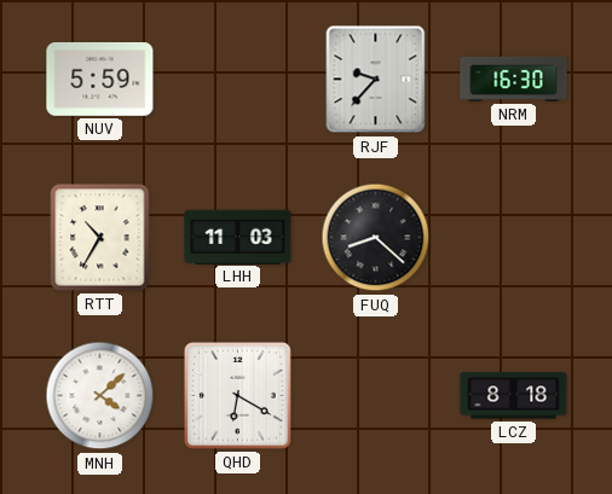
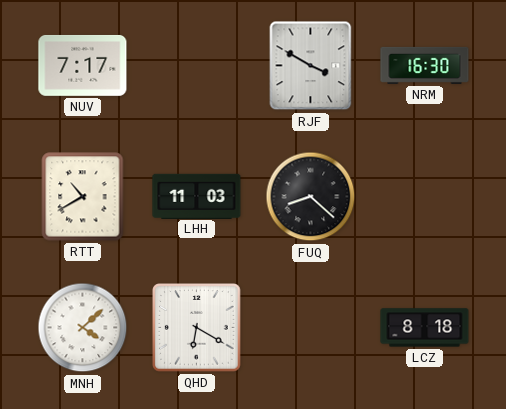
NUV: 5:59 -> 7:17 (83, 65)
RJF: 9:37 -> 3:50 (311, 66)
RTT: 10:35 -> 10:40 (83, 197)
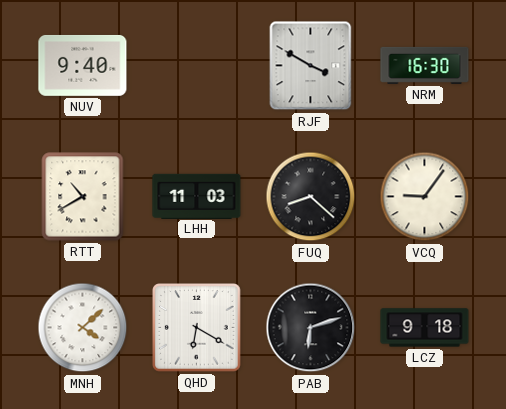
NUV: 7:17 -> 9:40 (83, 65)
VCQ: none -> 9:06 (425, 197)
PAB: none -> 6:12 (311, 328)
LCZ: 8:18 -> 9:18 (425, 328)
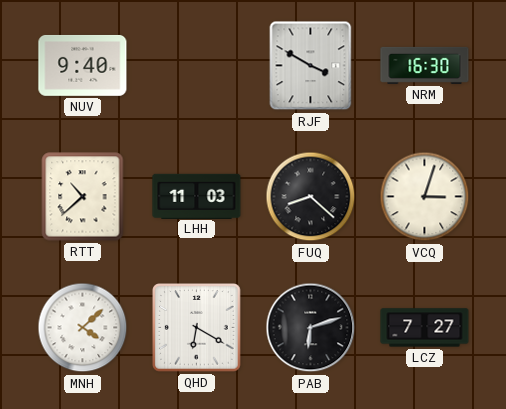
RTT: 10:40 -> 10:38 (83, 197)
VCQ: 9:06 -> 3:03 (425, 197)
LCZ: 9:18 -> 7:27 (425, 328)
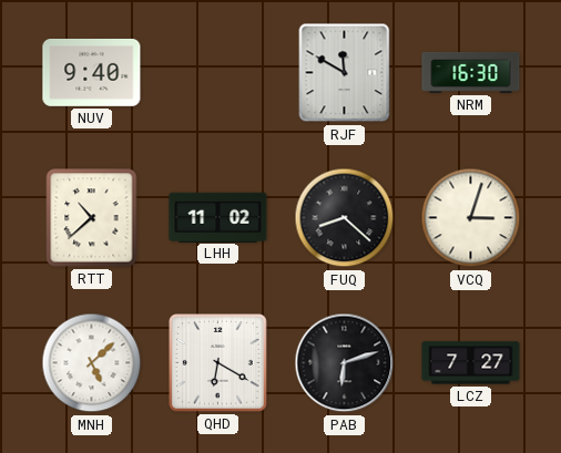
RJF: 3:50 -> 11:50 (345, 73)
LHH: 11:03 -> 11:02 (218, 217)
MNH: 4:08 -> 5:08 (92, 363)
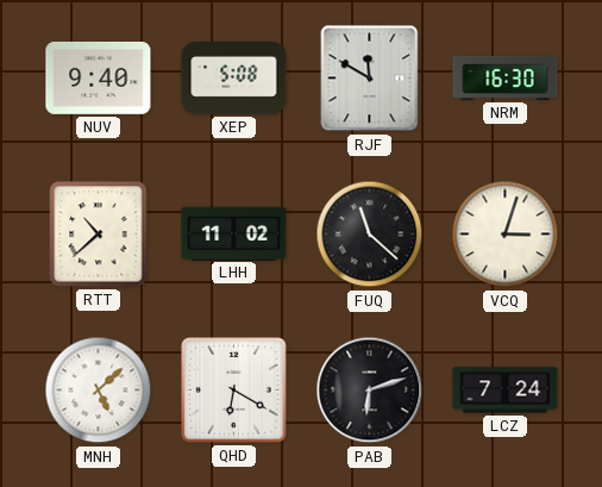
XEP: none -> 5:08 (234, 79)
FUQ: 8:22 -> 11:22 (370, 235)
LCZ: 7:27 -> 7:24 (506, 391)
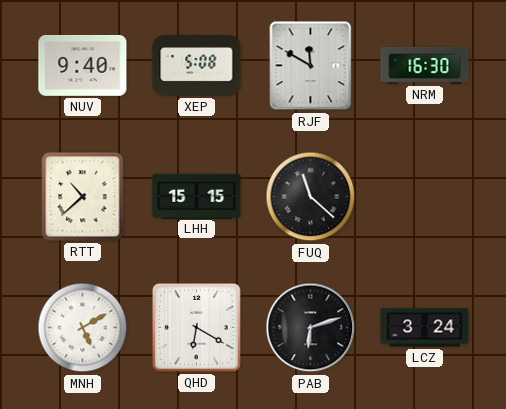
LHH: 11:02 -> 15:15 (197, 196)
VCQ: 3:03 -> none (506, 235)
MNH: 5:08 -> 5:10 (83, 328)
LCZ: 7:24 -> 3:24 (425, 328)
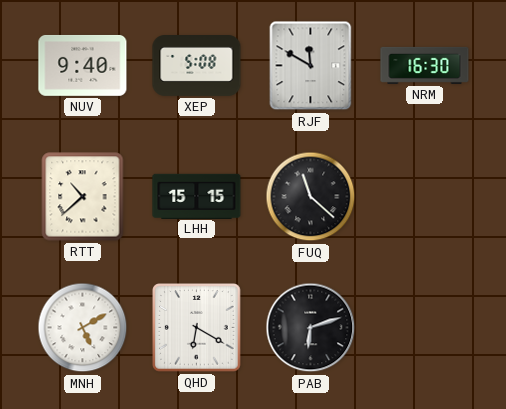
LCZ: 3:24 -> none (425, 328)
